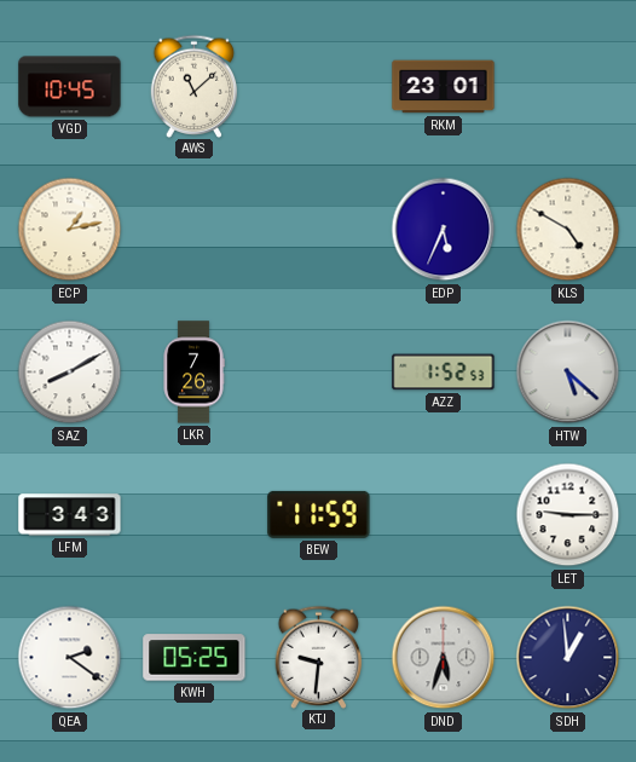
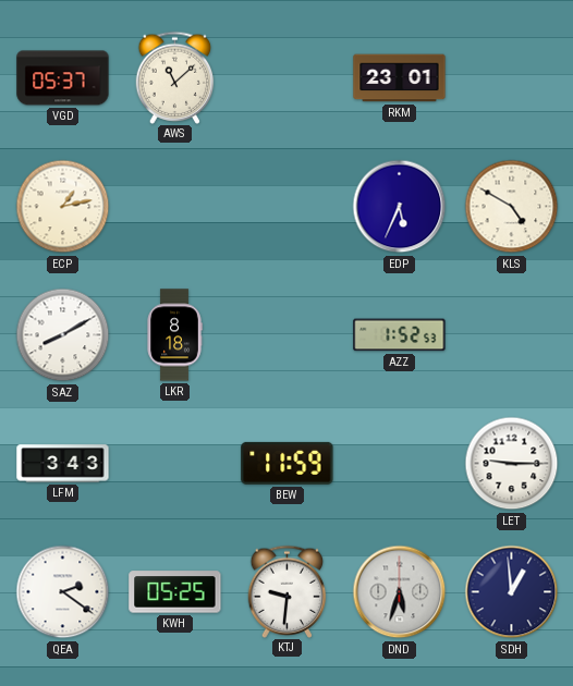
VGD: 10:45 -> 05:37 (63, 78)
LKR: 7:26 -> 8:18 (174, 335)
HTW: 5:22 -> none (568, 373)
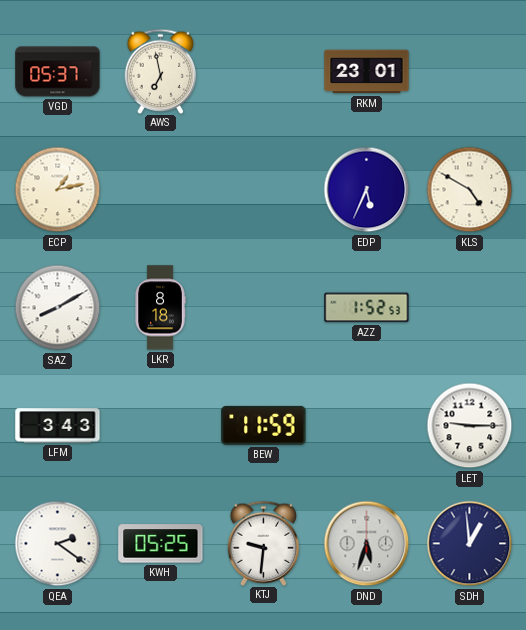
AWS: 11:08 -> 6:58 (161, 71)
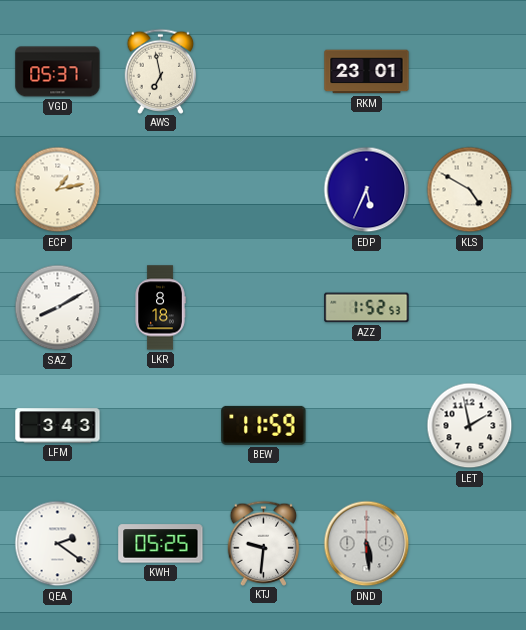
LET: 9:15 -> 1:58 (470, 426)
DND: 5:33 -> 5:29 (367, 544)
SDH: 12:59 -> none (470, 544)
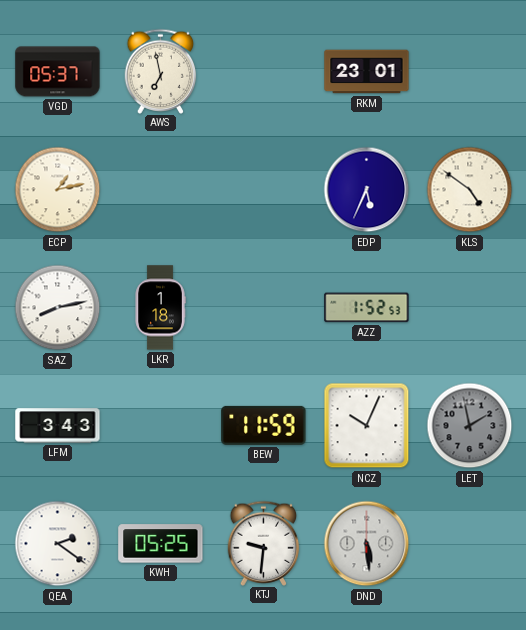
KLS: 4:50 -> 4:51 (470, 190)
SAZ: 8:10 -> 8:13 (58, 308)
LKR: 8:18 -> 1:18 (160, 308)
NCZ: none -> 10:04 (367, 426)
LET dial: white -> grey (470, 426)
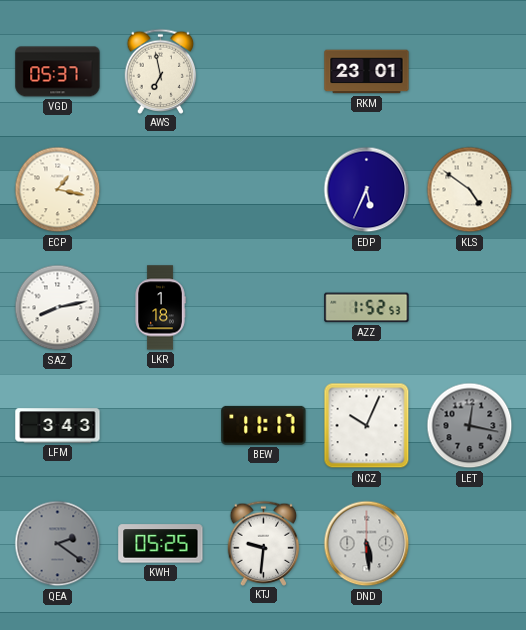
ECP: 1:13 -> 1:17 (58, 190)
BEW: 11:59 -> 11:17 (264, 425)
LET: 1:58 -> 12:17 (470, 426)
QEA dial: white -> grey (58, 544)
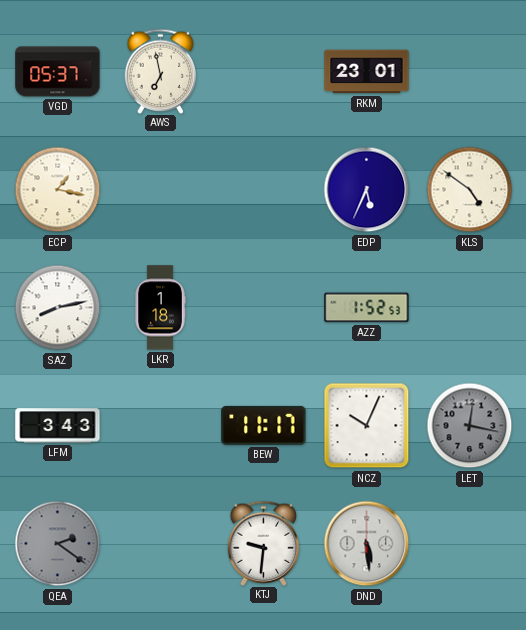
KWH: 05:25 -> none (161, 544)
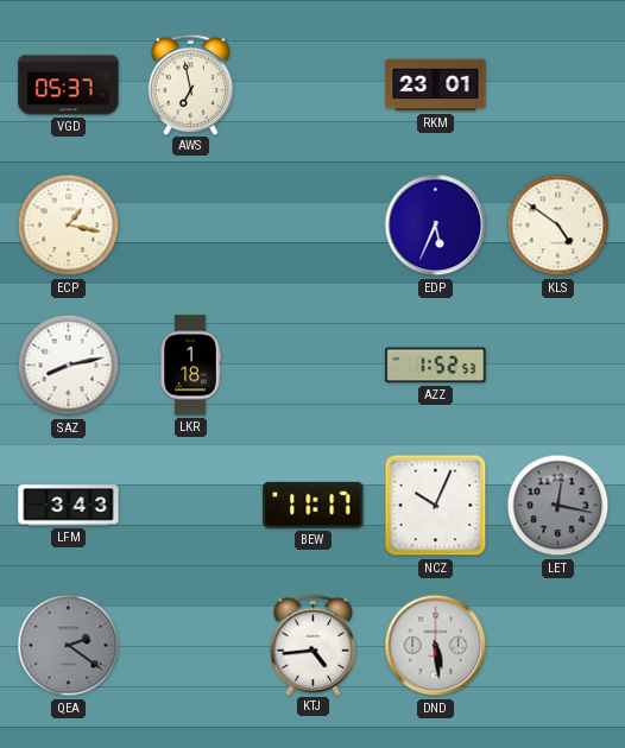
KTJ: 9:31 -> 4:44 (314, 645)
